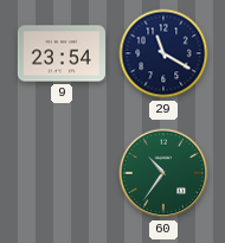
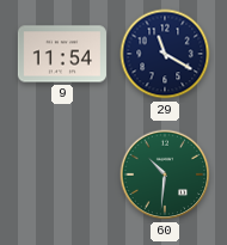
9: 23:54 -> 11:54 (62, 54)
60: 10:36 -> 10:31 (165, 174)
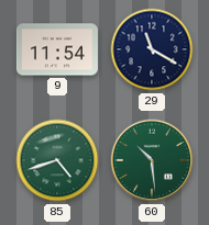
85: none -> 4:42 (57, 160)
60: 10:31 -> 10:29 (152, 160)
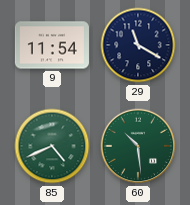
85: 4:42 -> 4:41 (52, 146)
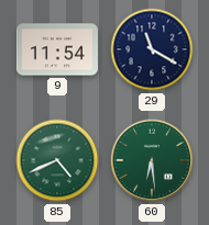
60: 10:29 -> 6:29 (152, 160)
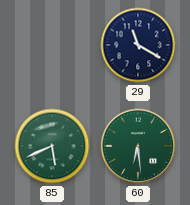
9: 11:54 -> none (57, 49)
85: 4:41 -> 5:41 (52, 146)
